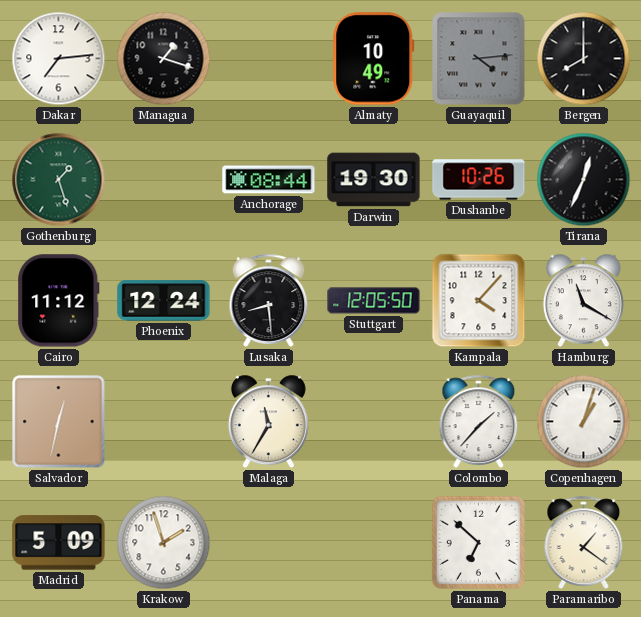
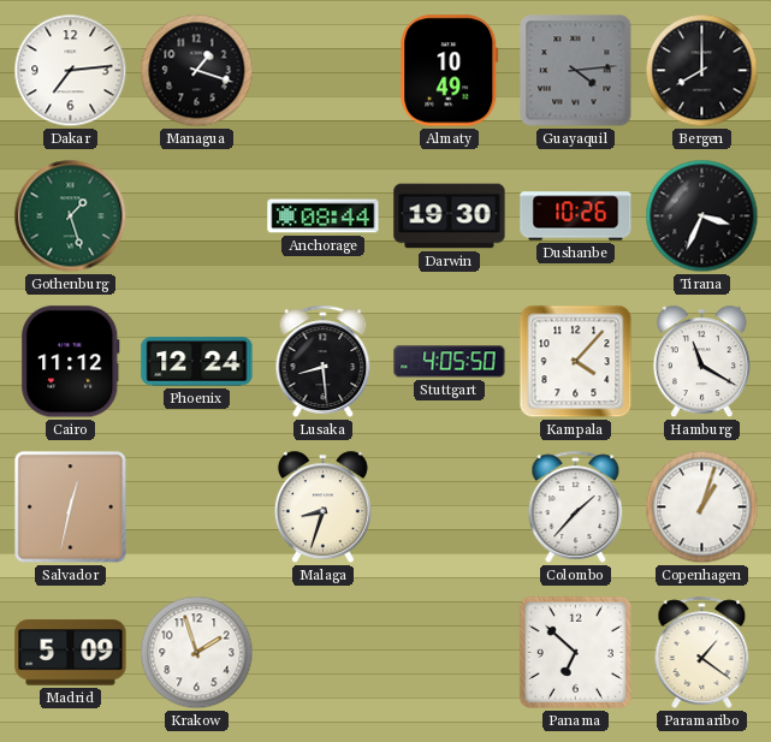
Tirana: 12:34 -> 3:34 (702, 216)
Stuttgart: 12:05 -> 4:05 (450, 362)
Malaga: 11:35 -> 8:33 (322, 507)
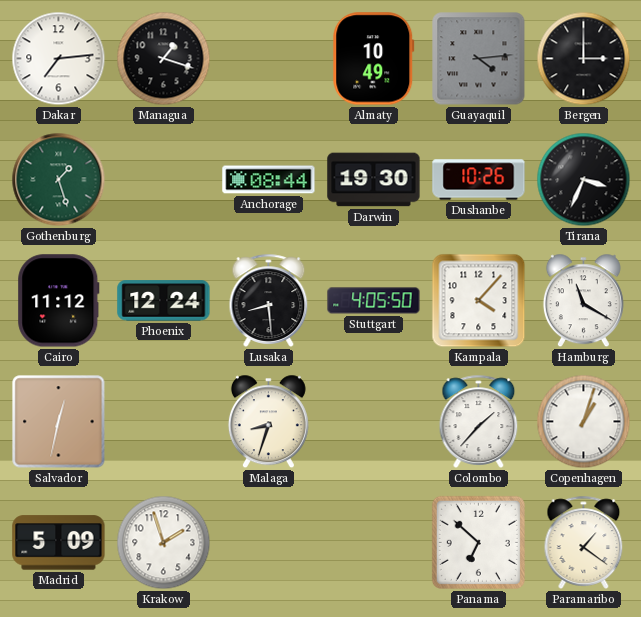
Bergen: 8:00 -> 3:00 (584, 59)
